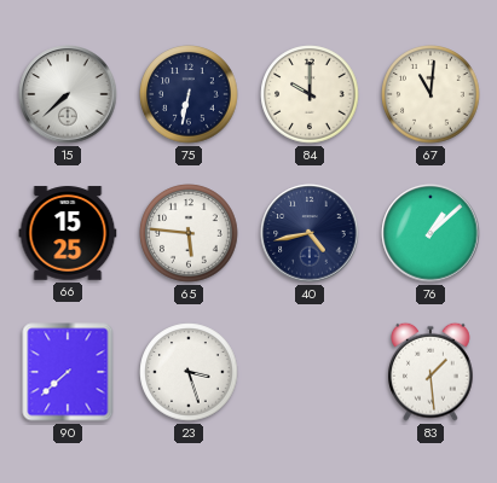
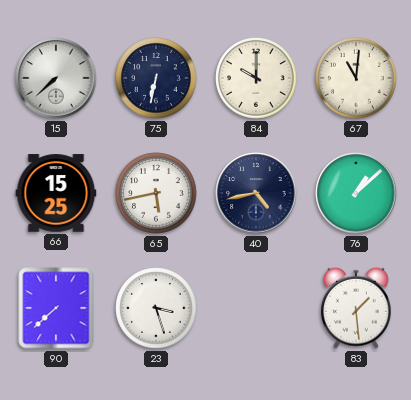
65: 5:46 -> 5:43 (156, 193)
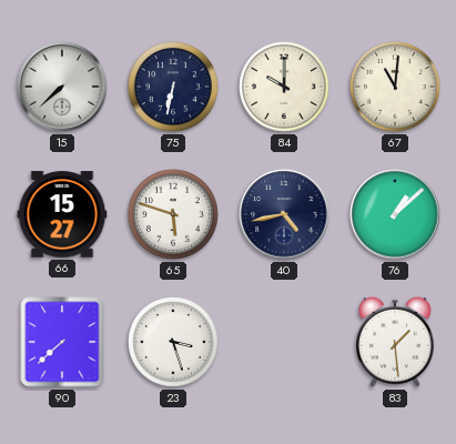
66: 15:25 -> 15:27 (62, 214)
65: 5:43 -> 5:48 (173, 214)
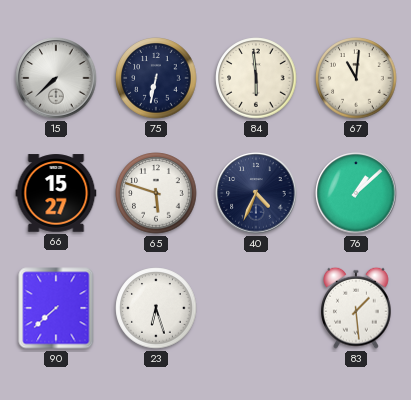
84: 10:00 -> 5:59 (256, 78)
40: 4:43 -> 4:34 (256, 193)
23: 3:27 -> 6:27 (156, 308)
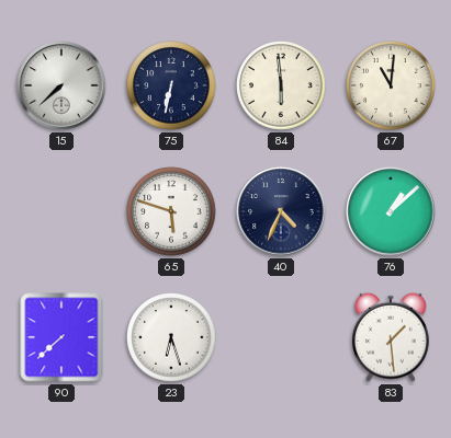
66: 15:27 -> none (56, 193)
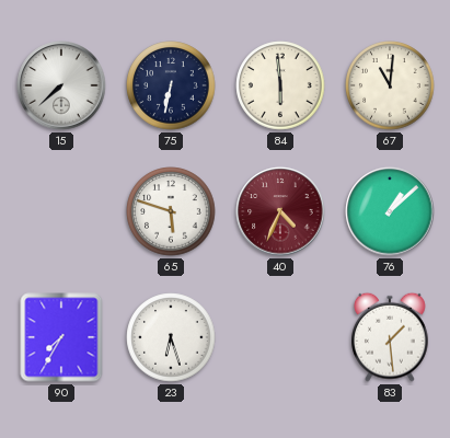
40 dial: navy -> burgundy (280, 211)
90: 7:38 -> 7:35 (61, 337)
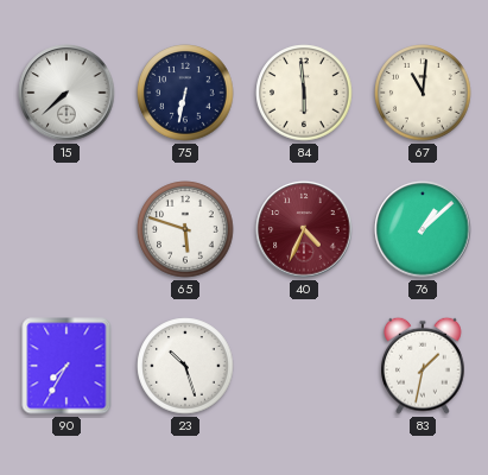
23: 6:27 -> 10:27 (185, 366)
83: 1:29 -> 1:32 (424, 366)
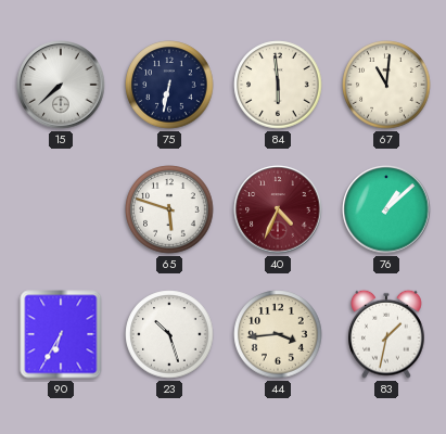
90: 7:35 -> 6:35 (61, 334)
44: none -> 3:44 (278, 334)
